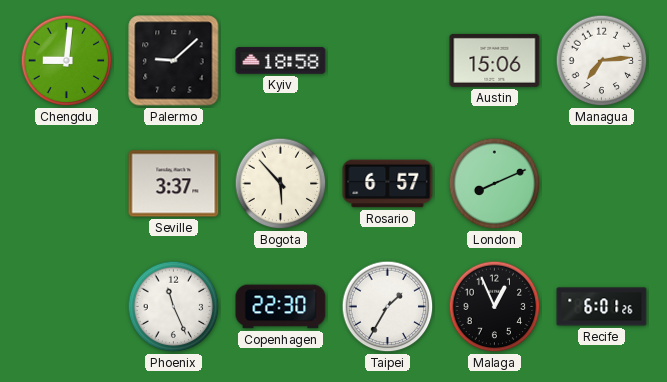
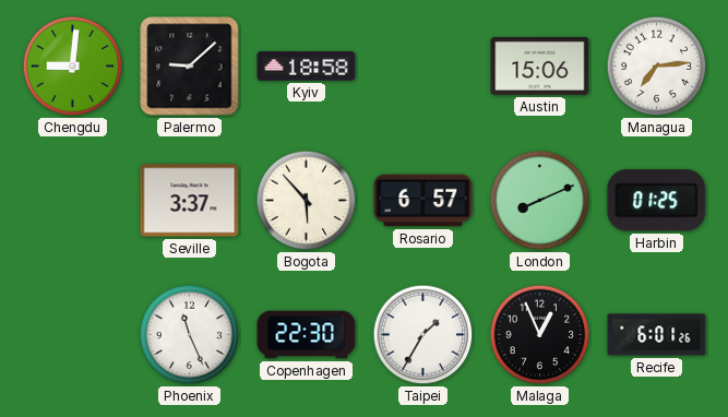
Harbin: none -> 01:25 (657, 201)
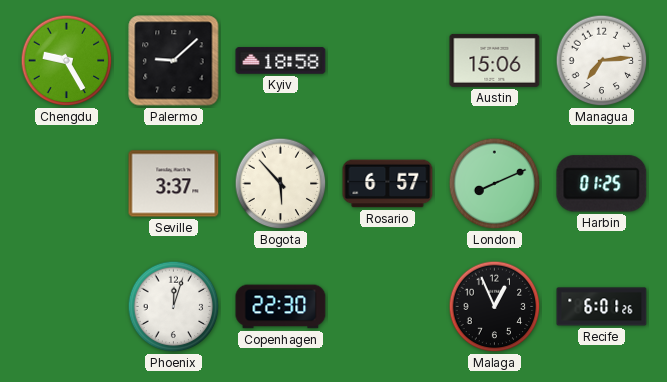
Chengdu: 9:01 -> 9:25 (67, 61)
Phoenix: 11:26 -> 12:03 (174, 307)
Taipei: 1:35 -> none (423, 335)
